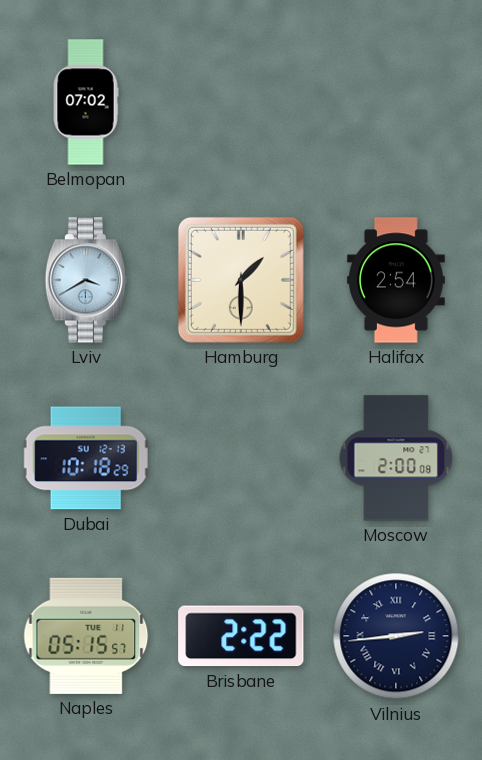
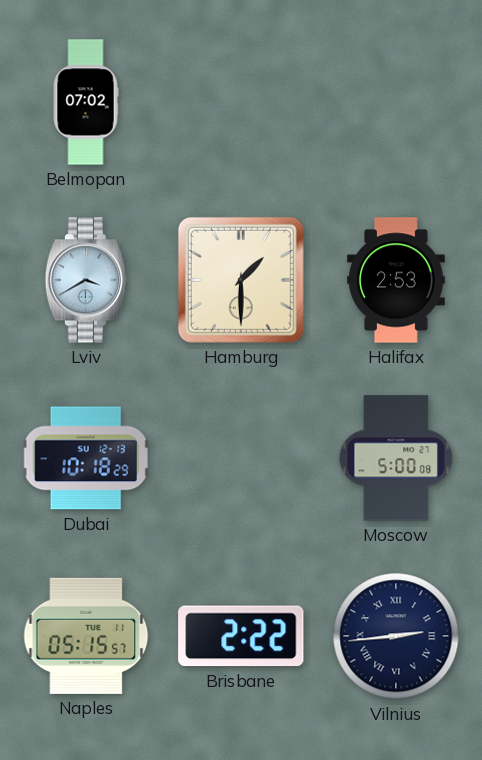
Halifax: 2:54 -> 2:53 (396, 280)
Moscow: 2:00 -> 5:00 (396, 458)
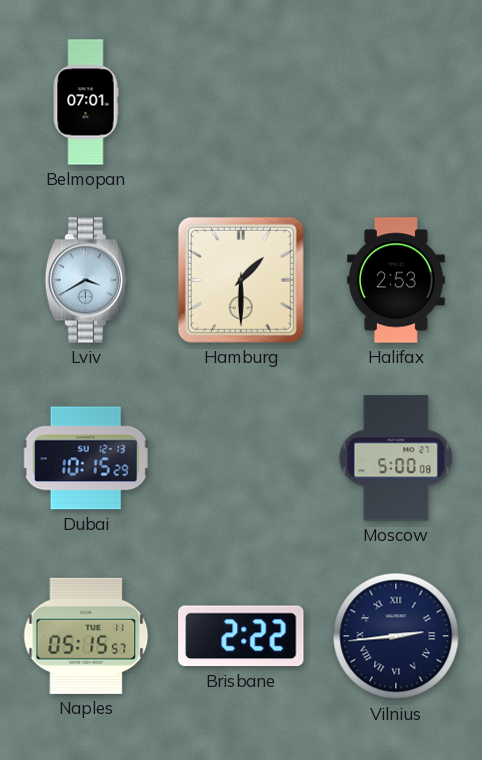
Belmopan: 07:02 -> 07:01 (86, 102)
Dubai: 10:18 -> 10:15 (86, 458)
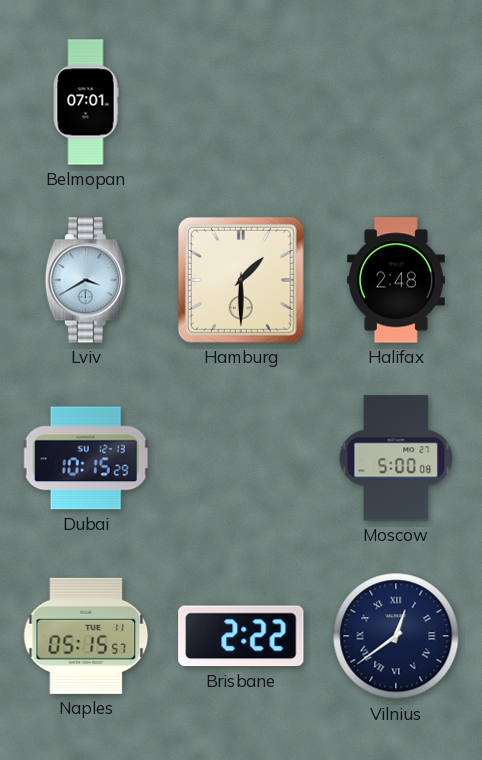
Halifax: 2:53 -> 2:48 (396, 280)
Vilnius: 2:44 -> 12:39 (396, 636)
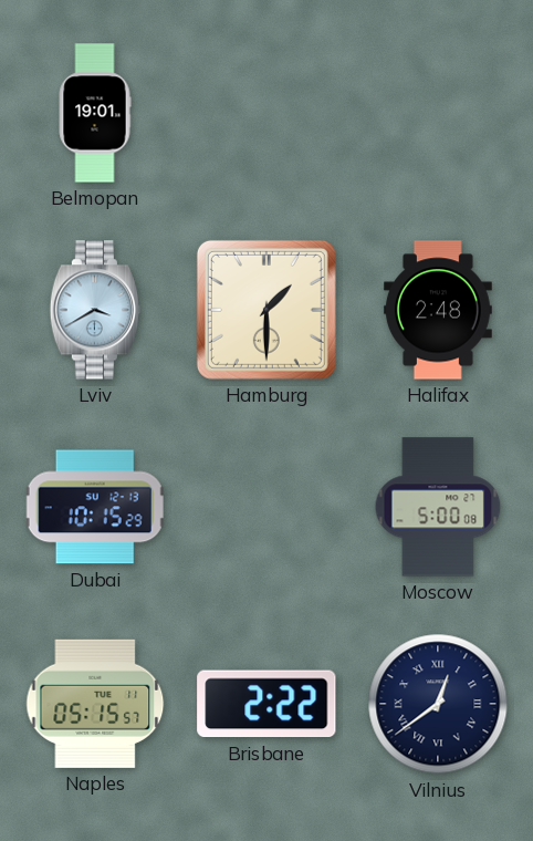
Belmopan: 07:01 -> 19:01 (95, 113)
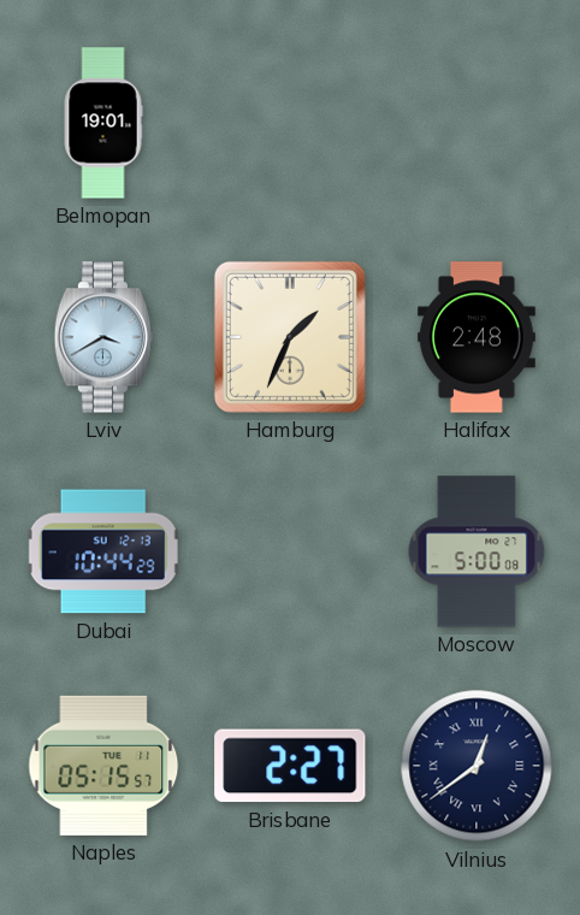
Hamburg: 1:30 -> 1:34 (290, 337)
Dubai: 10:15 -> 10:44 (103, 551)
Brisbane: 2:22 -> 2:27 (290, 766)
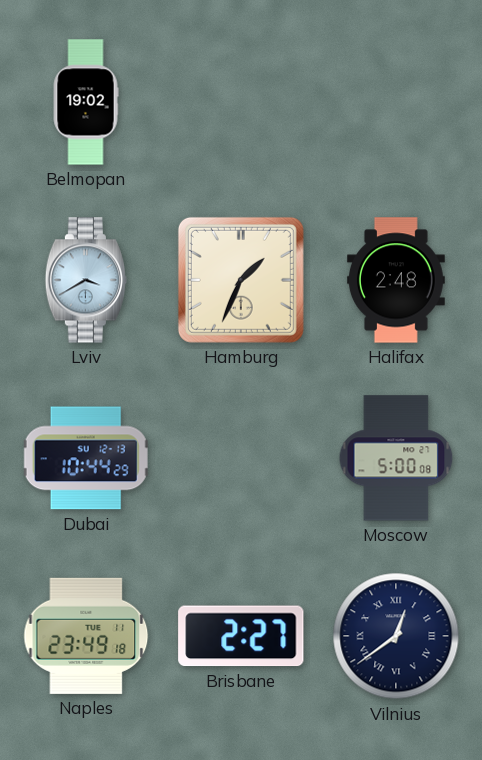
Belmopan: 19:01 -> 19:02 (86, 102)
Naples: 05:15 -> 23:49 (86, 636)
